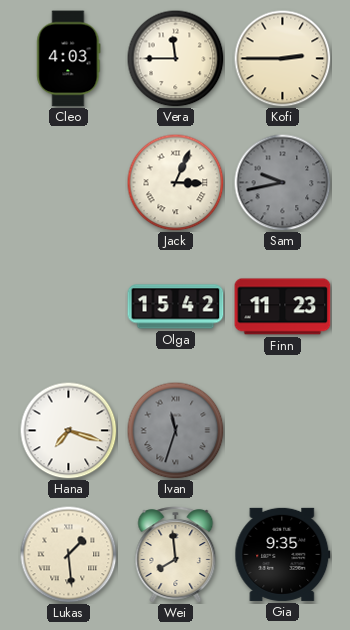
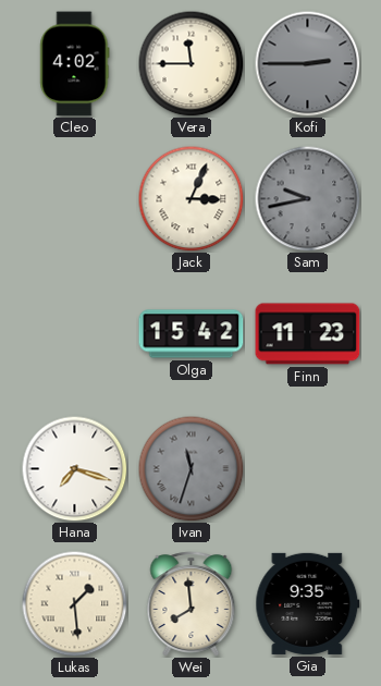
Cleo: 4:03 -> 4:02 (75, 64)
Kofi dial: cream -> grey (307, 63)
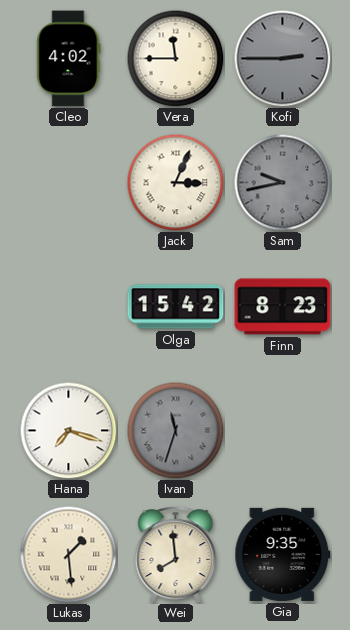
Finn: 11:23 -> 8:23 (283, 307)
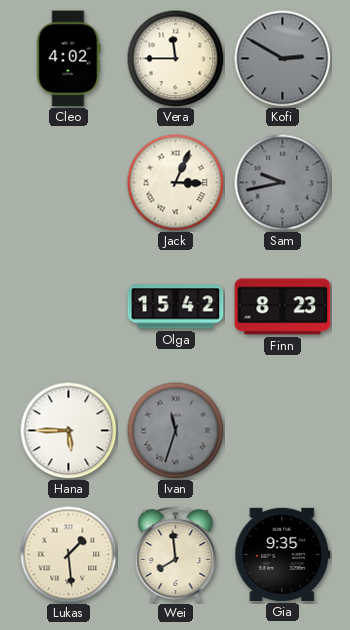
Kofi: 2:45 -> 2:50 (282, 58)
Hana: 7:18 -> 5:45 (68, 430)
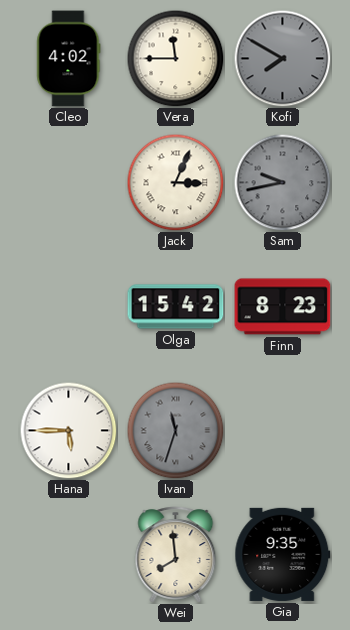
Kofi: 2:50 -> 7:50 (282, 58)
Lukas: 1:29 -> none (68, 554)
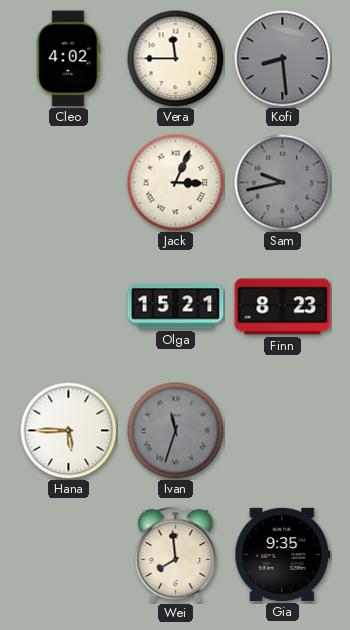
Kofi: 7:50 -> 8:29 (282, 58)
Olga: 15:42 -> 15:21 (176, 307)
